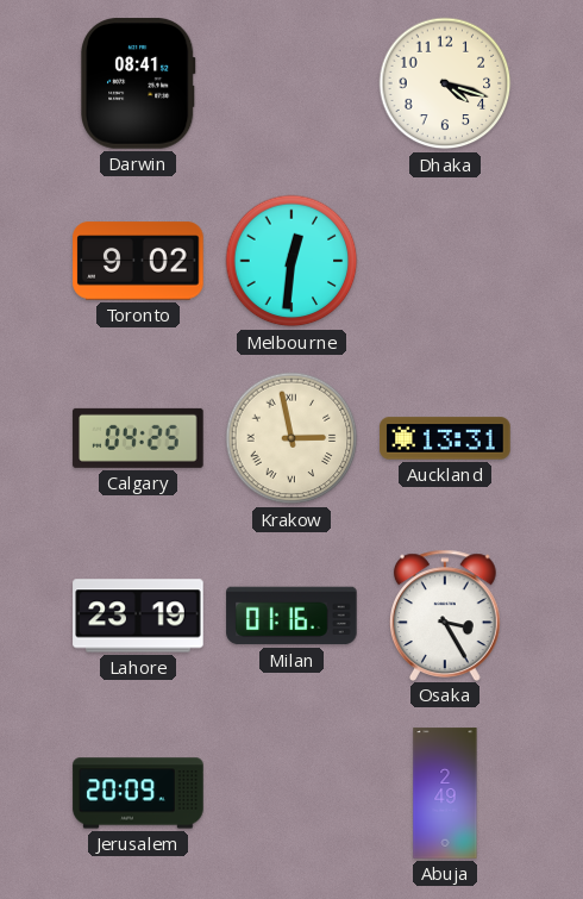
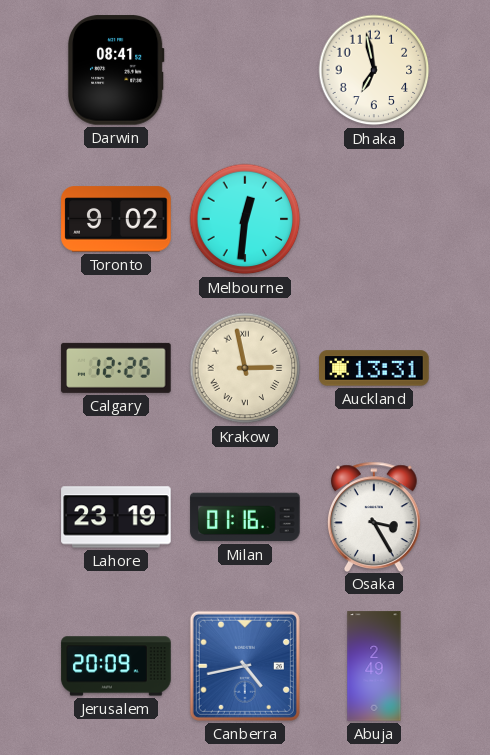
Dhaka: 4:18 -> 6:58 (374, 70)
Calgary: 04:25 -> 12:25 (116, 368)
Canberra: none -> 4:43 (245, 666)
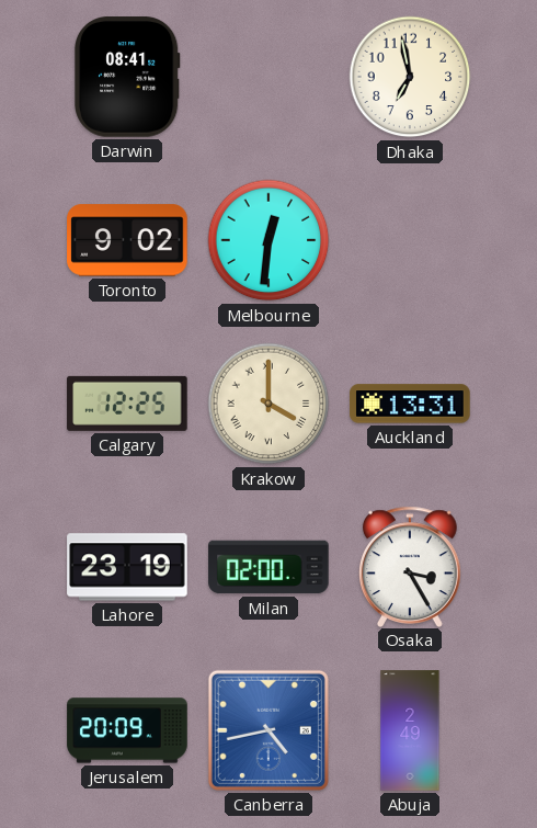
Krakow: 2:58 -> 4:00 (268, 404)
Milan: 01:16 -> 02:00 (268, 567)
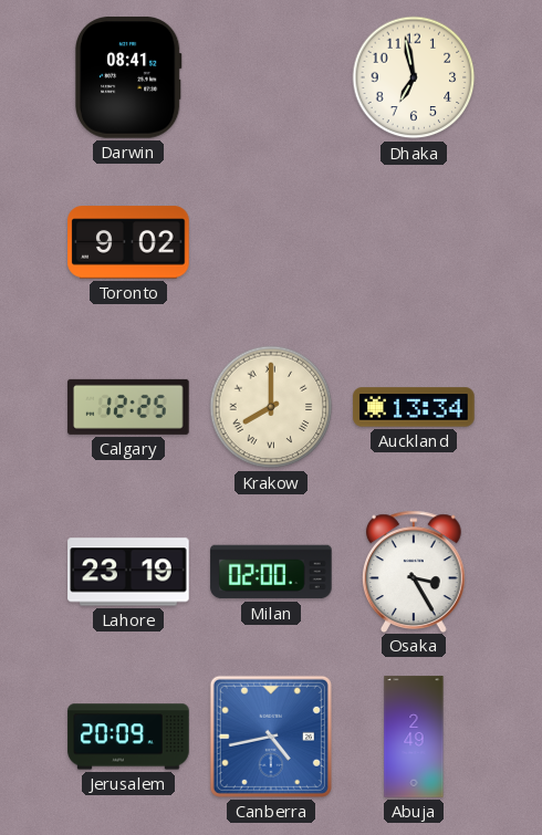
Melbourne: 12:31 -> none (268, 240)
Krakow: 4:00 -> 8:00 (271, 407)
Auckland: 13:31 -> 13:34 (414, 407)
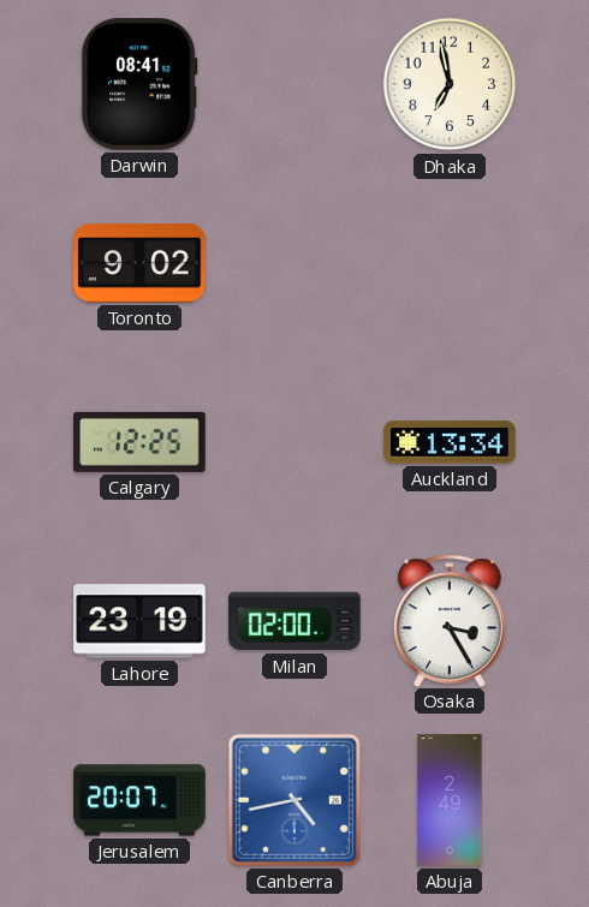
Krakow: 8:00 -> none (271, 407)
Jerusalem: 20:09 -> 20:07 (139, 800)
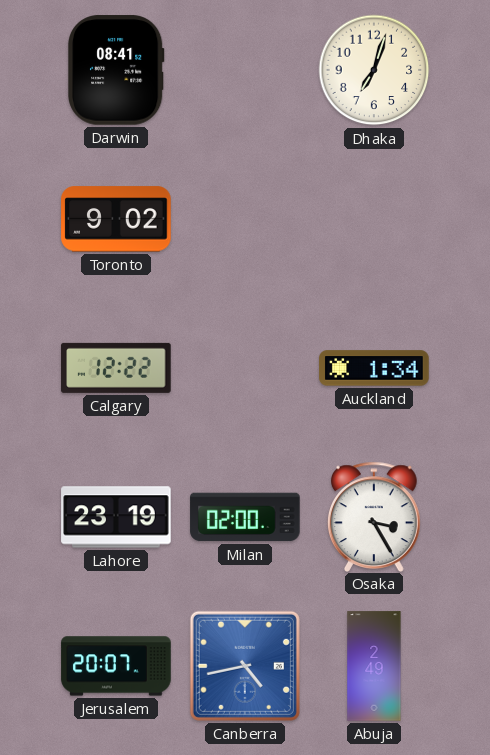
Dhaka: 6:58 -> 7:03 (374, 70)
Calgary: 12:25 -> 12:22 (116, 368)
Auckland: 13:34 -> 1:34 (374, 368)
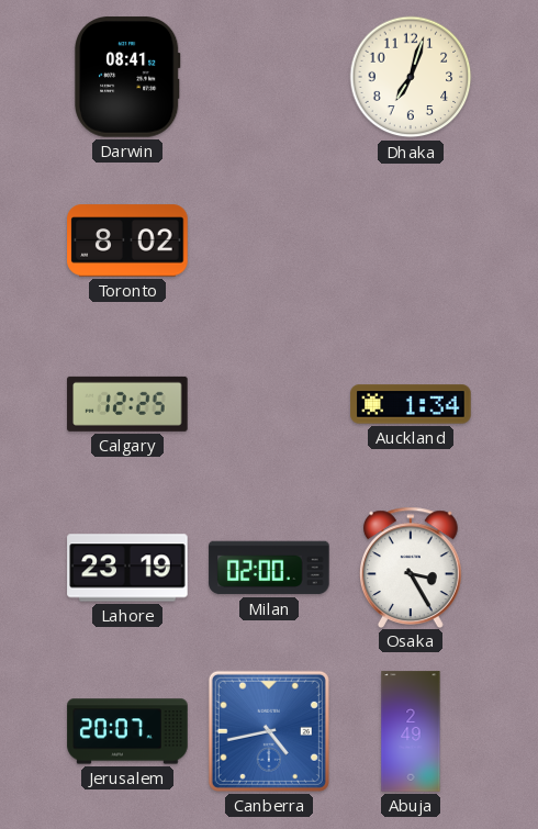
Toronto: 9:02 -> 8:02 (127, 240)
Calgary: 12:22 -> 12:25 (127, 404)
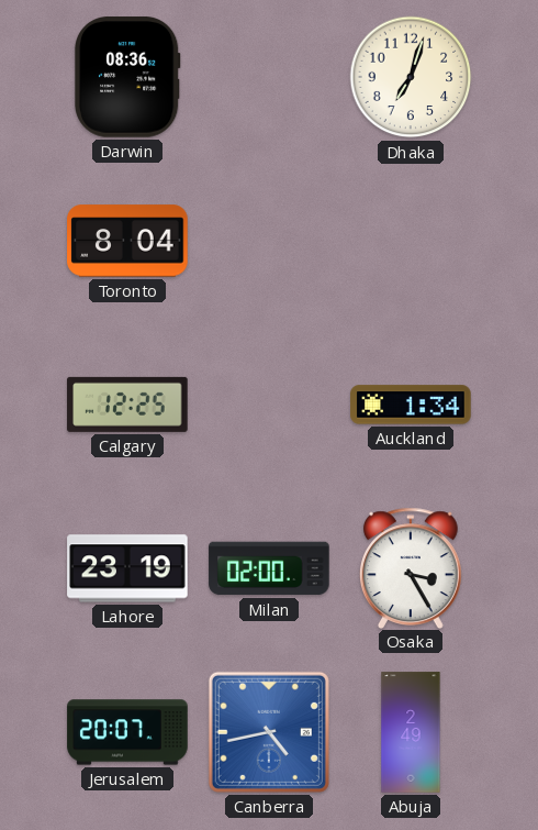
Darwin: 08:41 -> 08:36 (128, 77)
Toronto: 8:02 -> 8:04 (127, 241)
